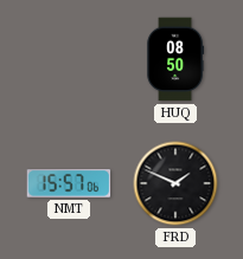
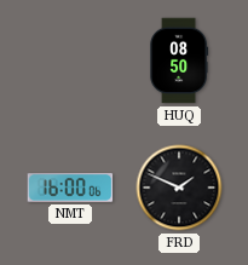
NMT: 15:57 -> 16:00 (70, 189)
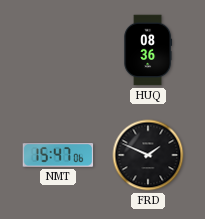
HUQ: 08:50 -> 08:36 (148, 50)
NMT: 16:00 -> 15:47 (58, 156)
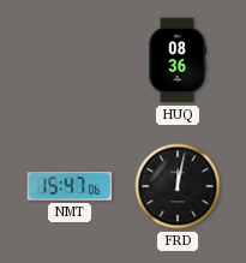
FRD: 1:49 -> 12:02 (178, 186)
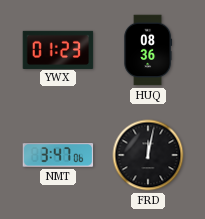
YWX: none -> 01:23 (58, 49)
NMT: 15:47 -> 3:47 (58, 156)
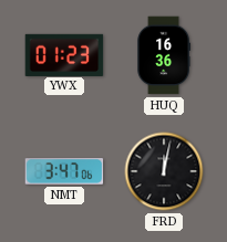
HUQ: 08:36 -> 16:36 (164, 55)
